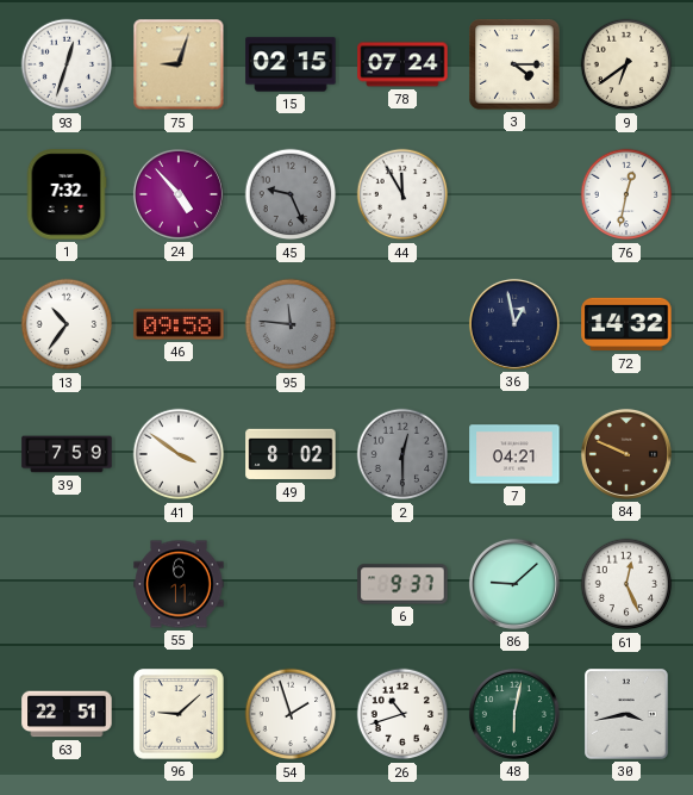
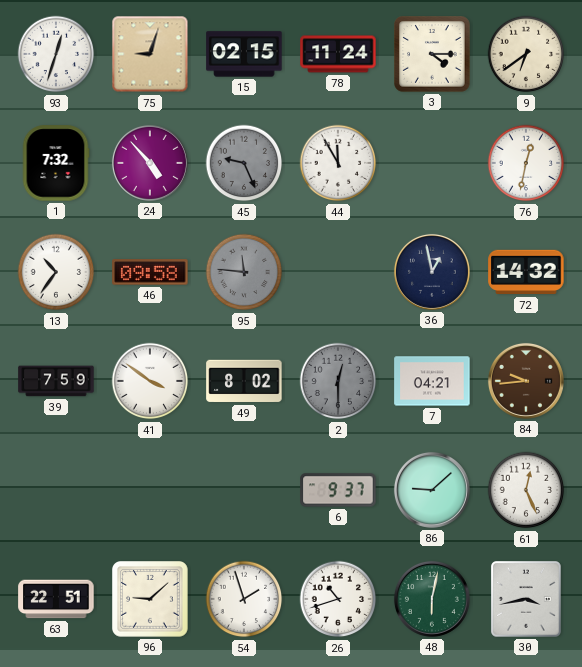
78: 07:24 -> 11:24 (338, 54)
84: 9:49 -> 9:44 (526, 381)
55: 6:11 -> none (179, 584)
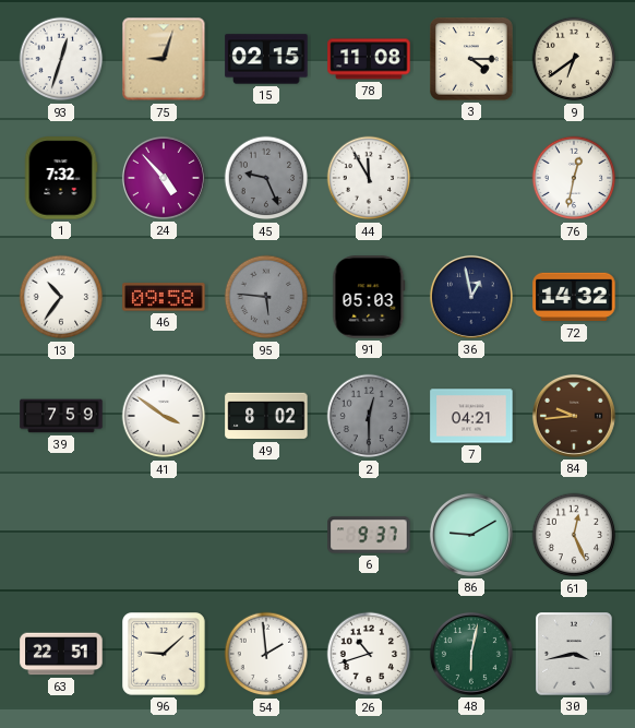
78: 11:24 -> 11:08 (369, 59)
95: 11:46 -> 5:46 (266, 297)
91: none -> 05:03 (369, 297)
86: 9:08 -> 9:10 (471, 535)
54: 1:57 -> 1:59 (266, 654)
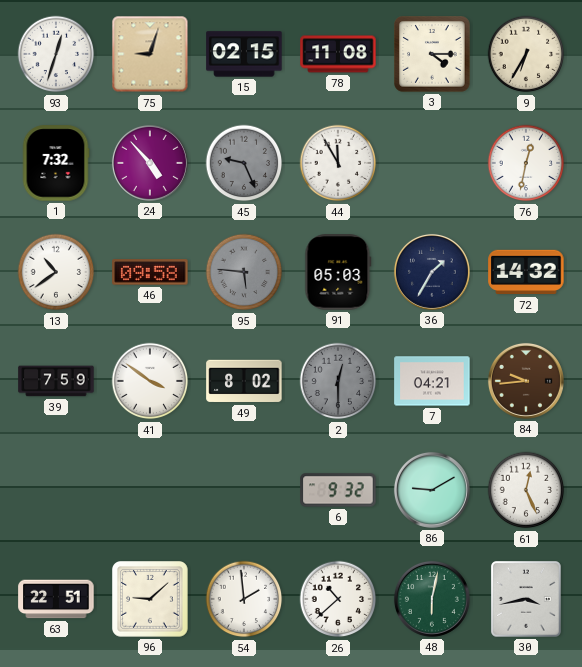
9: 6:39 -> 6:35 (526, 54)
13: 10:36 -> 10:39 (56, 272)
36: 12:58 -> 1:35 (432, 272)
6: 9:37 -> 9:32 (338, 490)
26: 10:42 -> 10:38 (338, 599)
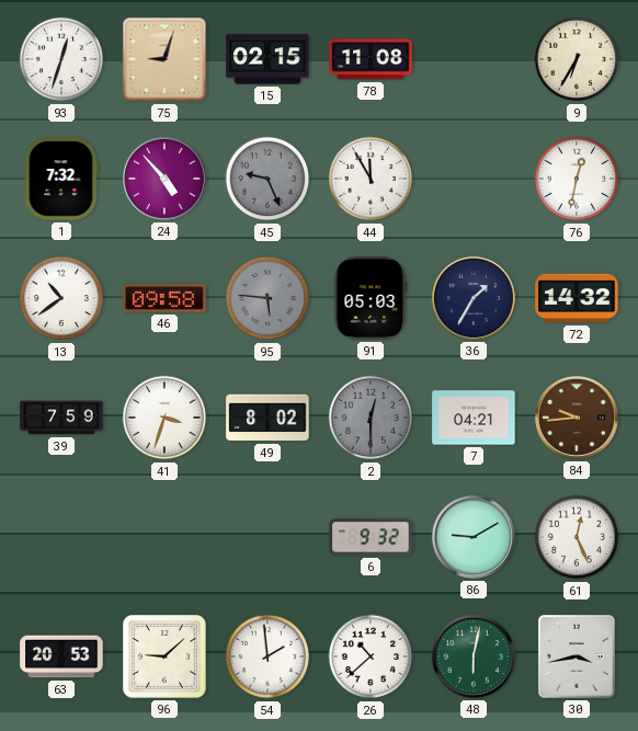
3: 4:15 -> none (433, 55)
41: 3:51 -> 3:33 (164, 418)
63: 22:51 -> 20:53 (61, 656)
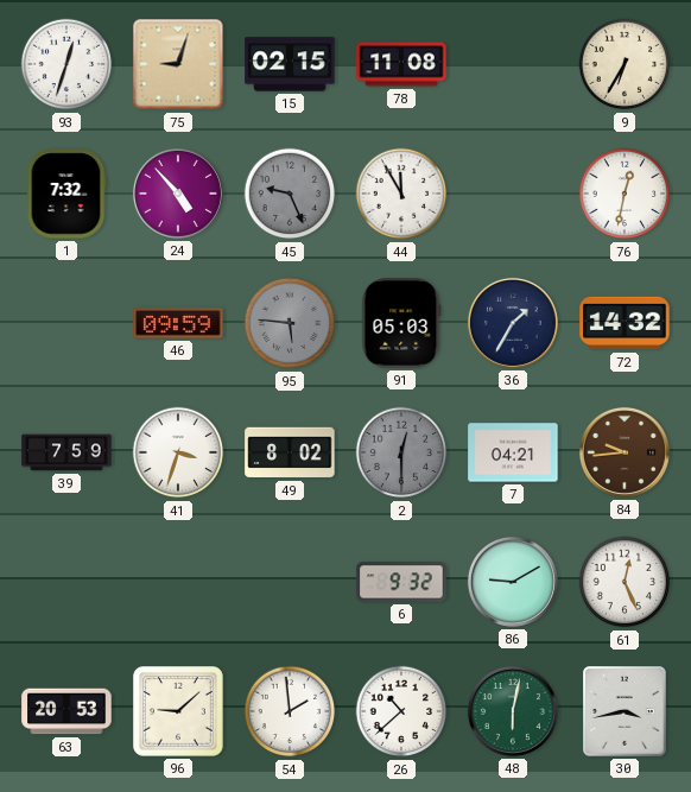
13: 10:39 -> none (61, 298)
46: 09:58 -> 09:59 (178, 323)
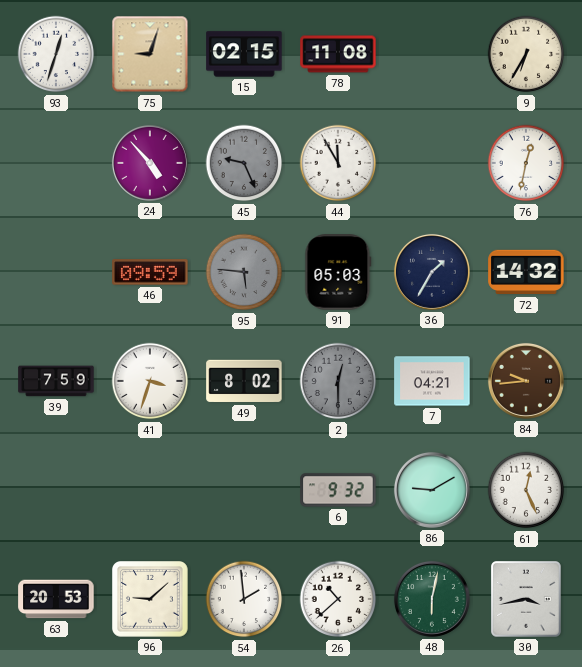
1: 7:32 -> none (66, 194)
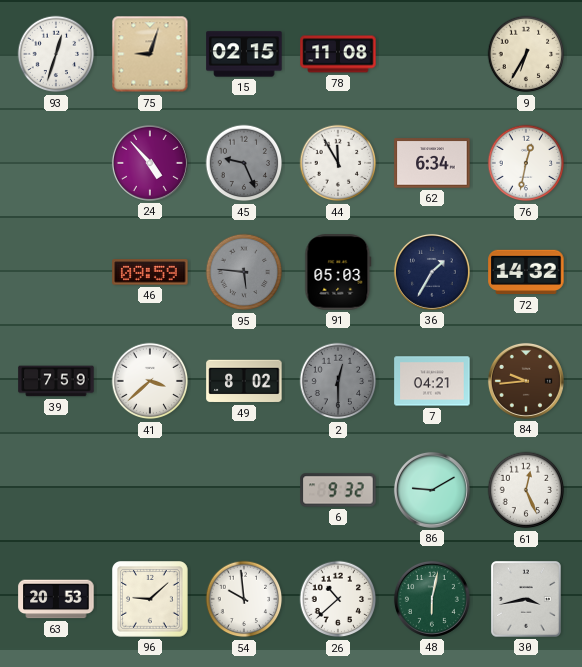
62: none -> 6:34 (432, 163)
41: 3:33 -> 3:38 (150, 381)
54: 1:59 -> 9:59 (244, 599)
